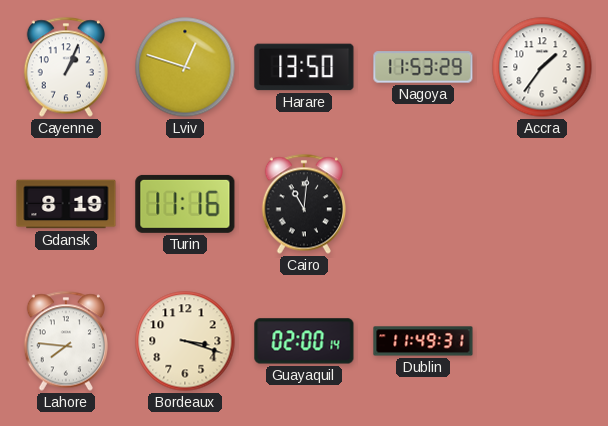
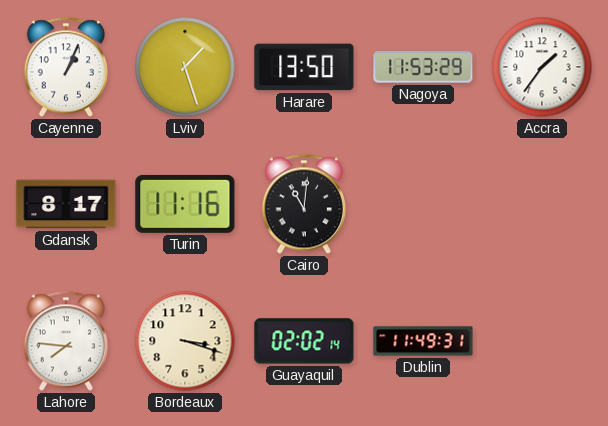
Lviv: 12:48 -> 1:27 (185, 67)
Gdansk: 8:19 -> 8:17 (66, 204)
Guayaquil: 02:00 -> 02:02 (304, 341)
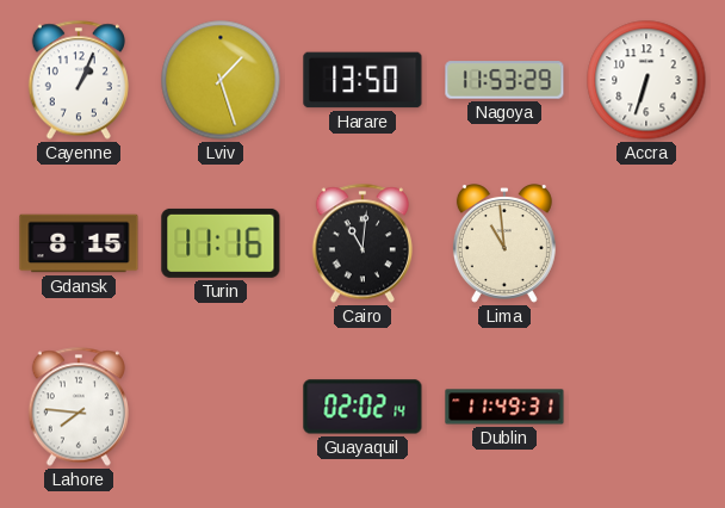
Accra: 1:36 -> 6:33 (646, 80)
Gdansk: 8:17 -> 8:15 (79, 243)
Lima: none -> 10:59 (504, 244)
Bordeaux: 3:18 -> none (185, 341)
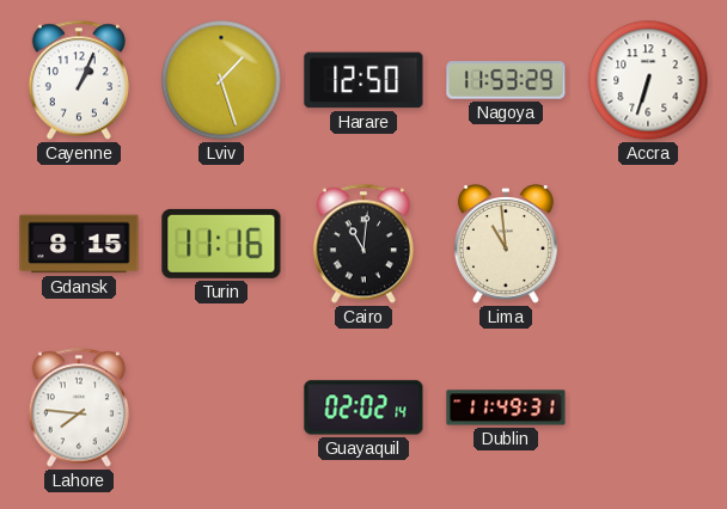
Harare: 13:50 -> 12:50 (363, 80)
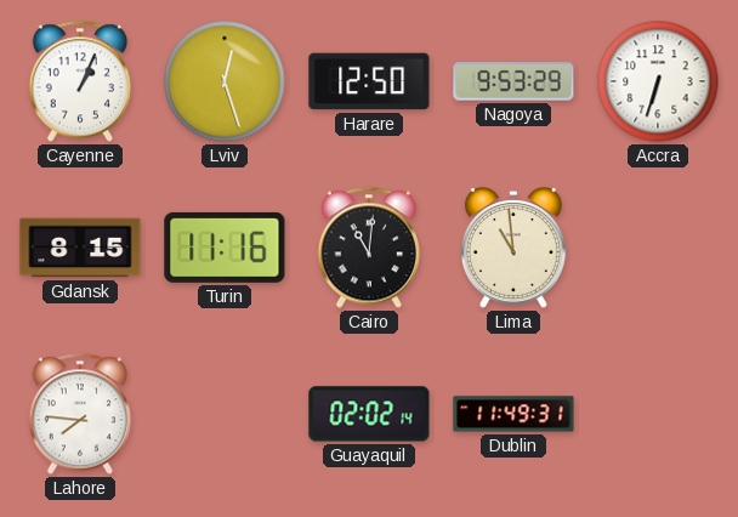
Lviv: 1:27 -> 12:27 (225, 81)
Nagoya: 11:53 -> 9:53 (513, 81)
